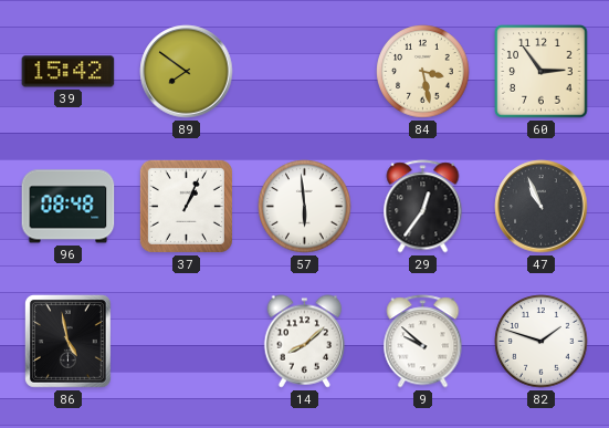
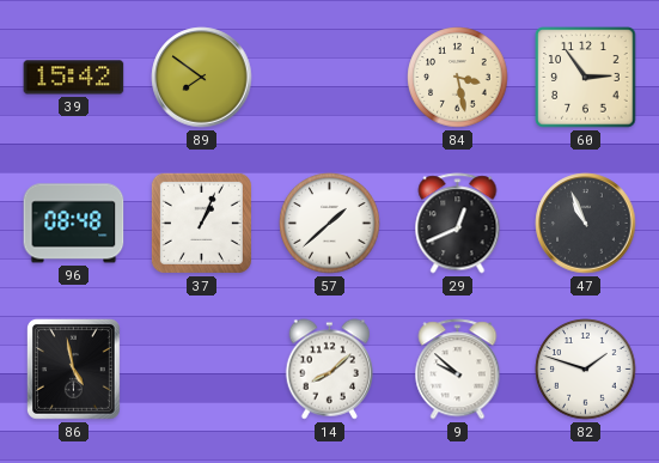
57: 5:59 -> 1:38 (330, 224)
29: 12:36 -> 12:41 (458, 224)
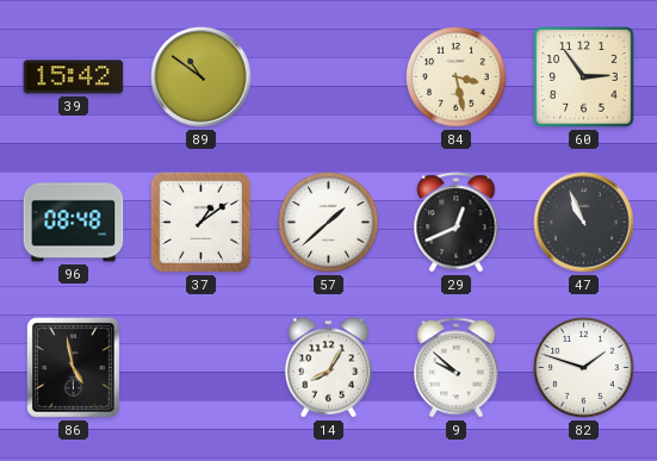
89: 7:51 -> 10:51 (202, 77)
37: 1:04 -> 1:09 (200, 222)
14: 8:08 -> 8:05 (329, 368)
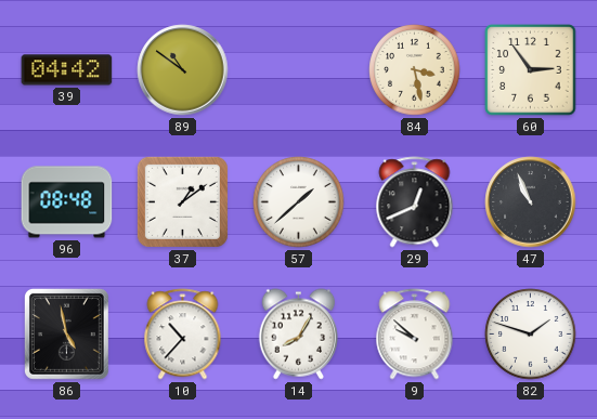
39: 15:42 -> 04:42 (67, 70)
10: none -> 10:37 (183, 335)
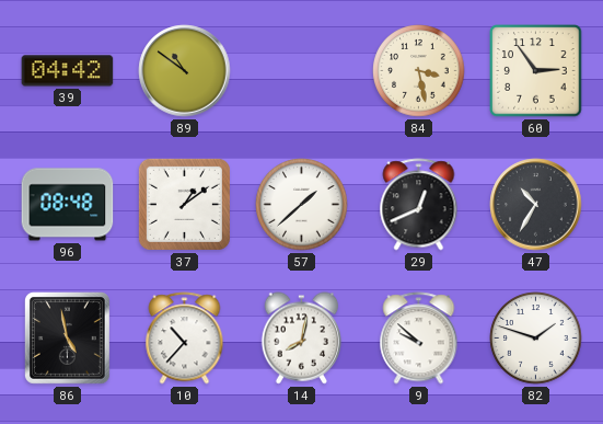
47: 10:56 -> 10:35 (536, 205)
14: 8:05 -> 8:02 (302, 339)
